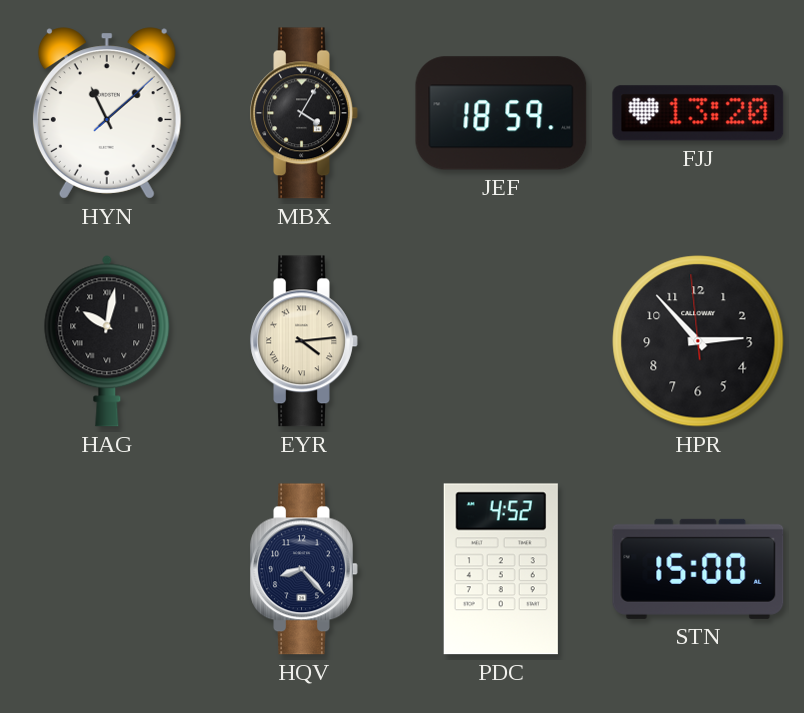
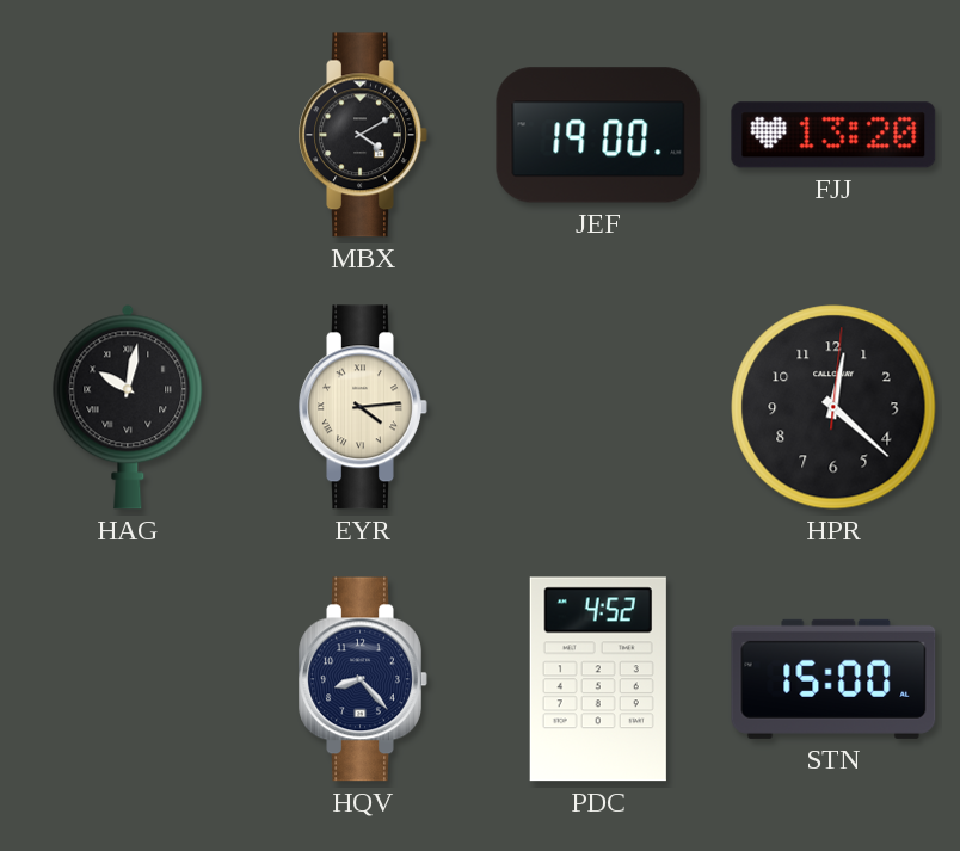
HYN: 11:08 -> none (107, 113)
MBX: 4:05 -> 4:10 (363, 135)
JEF: 18:59 -> 19:00 (598, 135)
HPR: 2:52 -> 12:22 (833, 407)
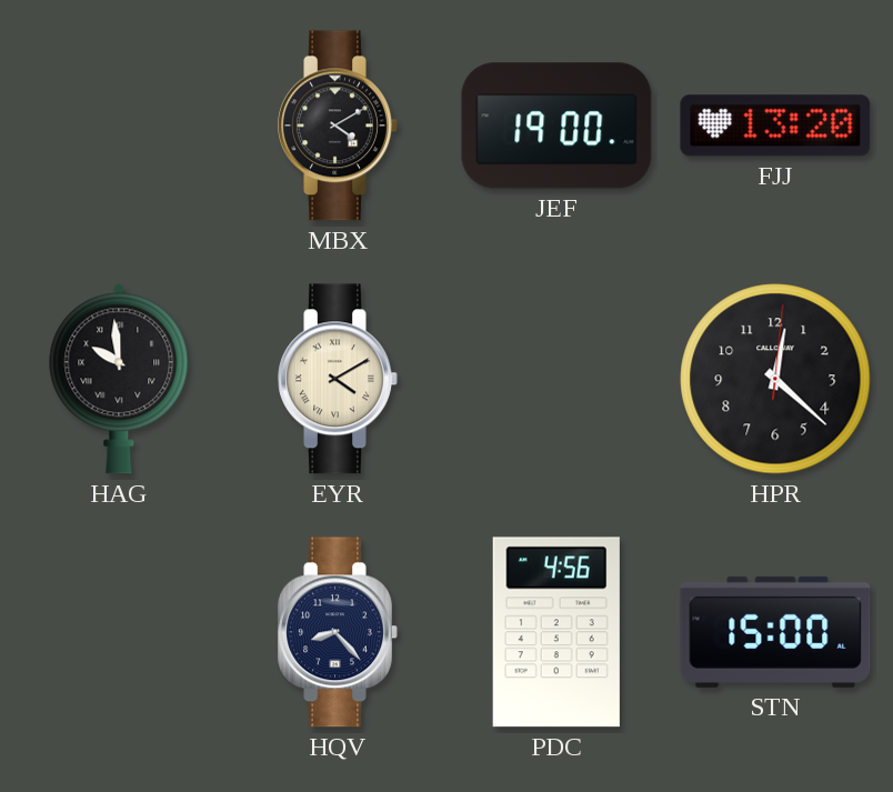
HAG: 10:02 -> 9:59 (119, 379)
EYR: 4:14 -> 4:10 (338, 379)
PDC: 4:52 -> 4:56 (556, 632)
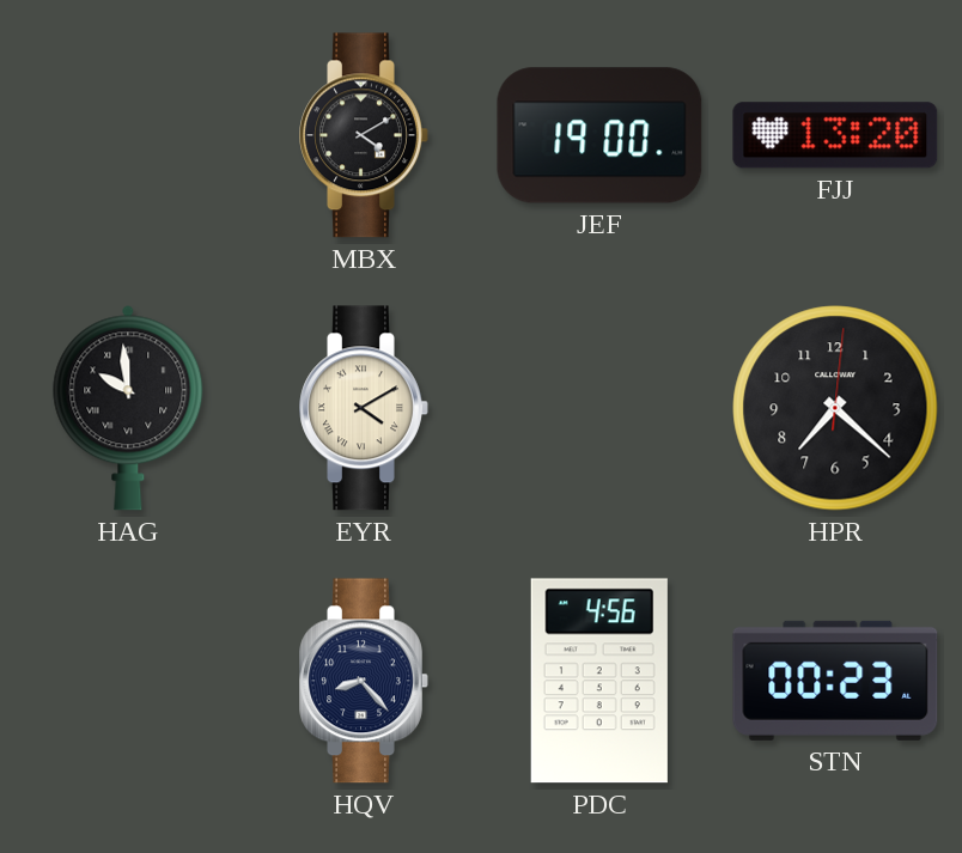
HPR: 12:22 -> 7:22 (835, 408)
STN: 15:00 -> 00:23 (835, 681)
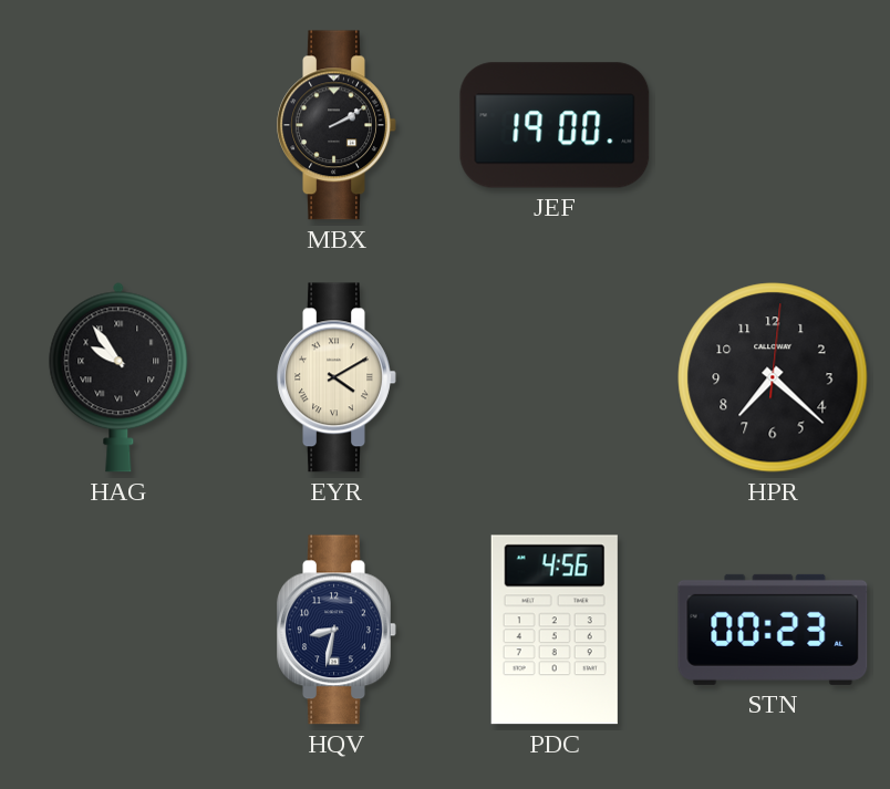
MBX: 4:10 -> 2:10 (337, 125)
FJJ: 13:20 -> none (835, 135)
HAG: 9:59 -> 9:54 (118, 377)
HQV: 8:23 -> 8:32 (337, 630)
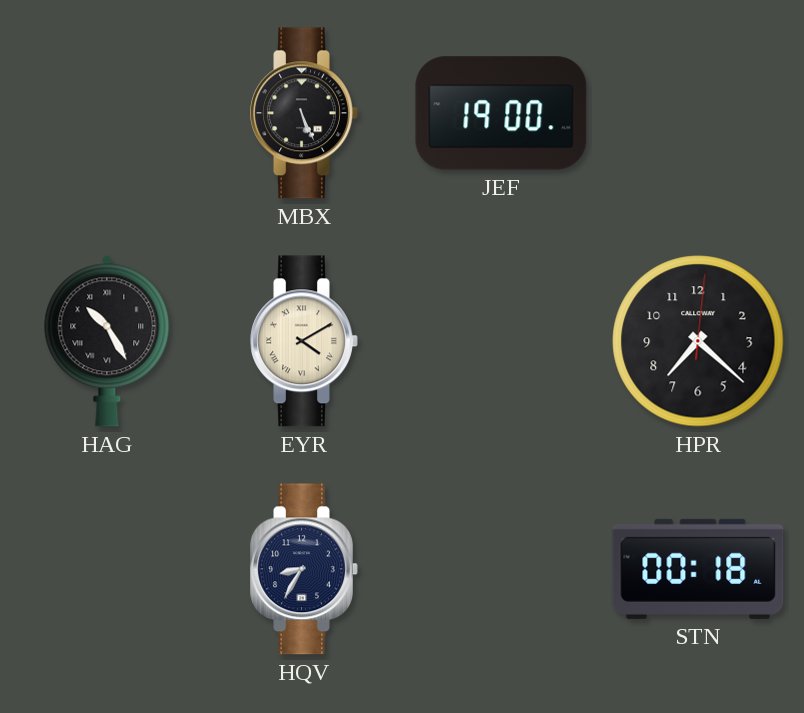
MBX: 2:10 -> 5:26 (304, 113)
HAG: 9:54 -> 10:25 (107, 341)
HQV: 8:32 -> 8:35 (304, 569)
PDC: 4:56 -> none (555, 630)
STN: 00:23 -> 00:18 (698, 569)
